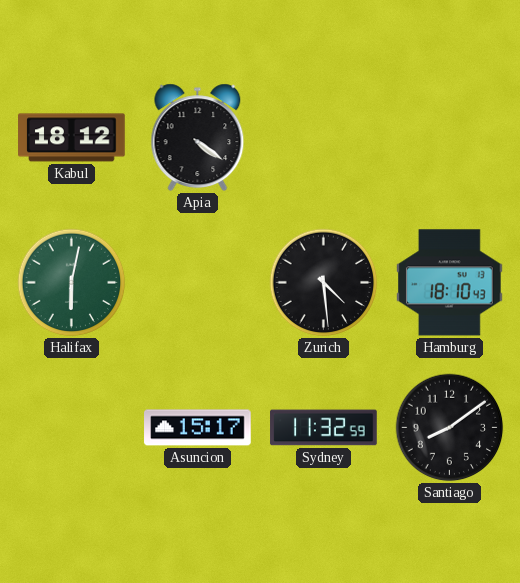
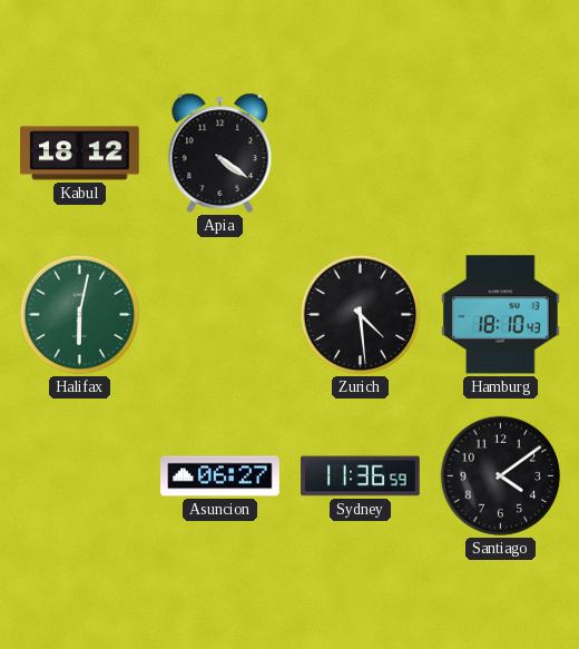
Asuncion: 15:17 -> 06:27 (220, 476)
Sydney: 11:32 -> 11:36 (361, 476)
Santiago: 8:09 -> 4:09 (501, 476)
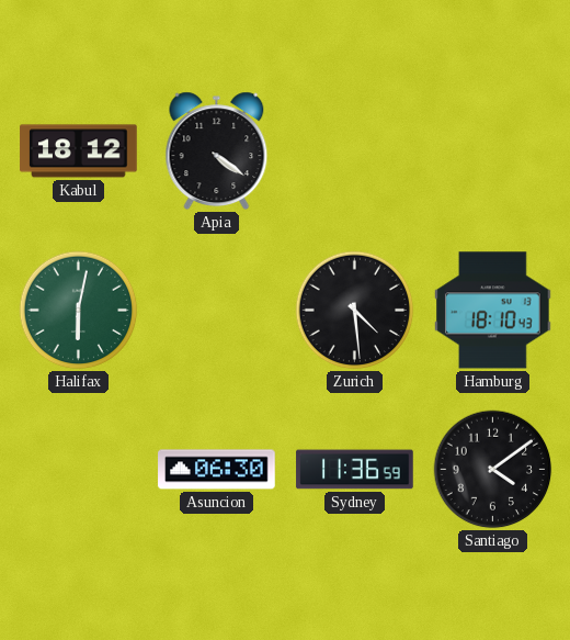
Asuncion: 06:27 -> 06:30 (217, 470)
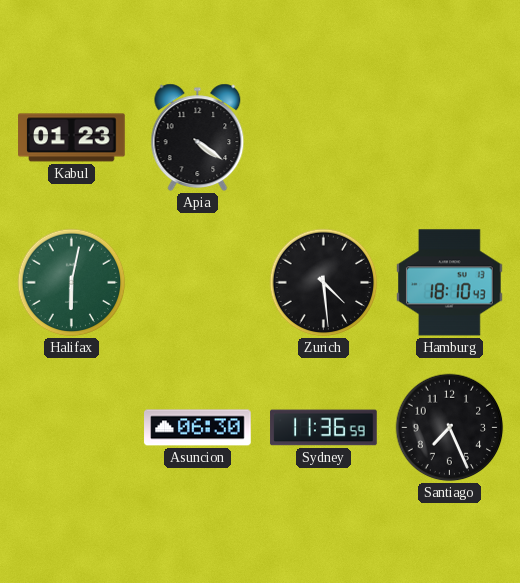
Kabul: 18:12 -> 01:23 (72, 138)
Santiago: 4:09 -> 7:26 (450, 428)
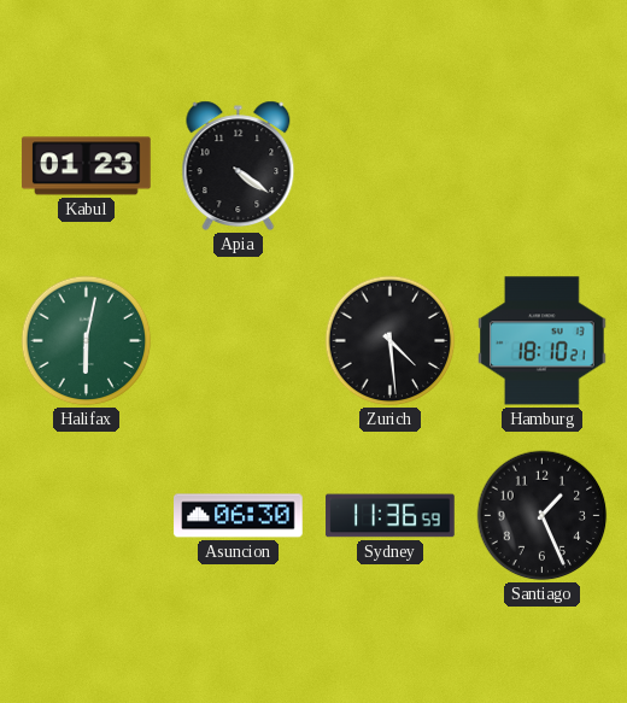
Hamburg: 18:10:43 -> 18:10:21 (543, 341)
Santiago: 7:26 -> 1:26 (543, 516)
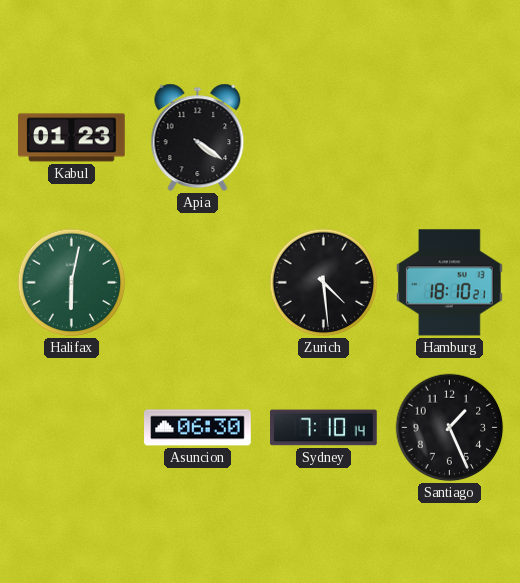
Sydney: 11:36 -> 7:10 (324, 428)
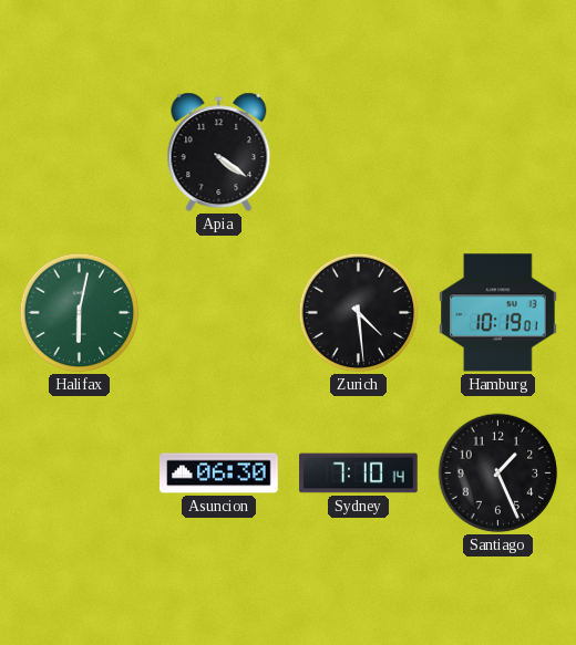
Kabul: 01:23 -> none (72, 138)
Hamburg: 18:10 -> 10:19 (498, 313)
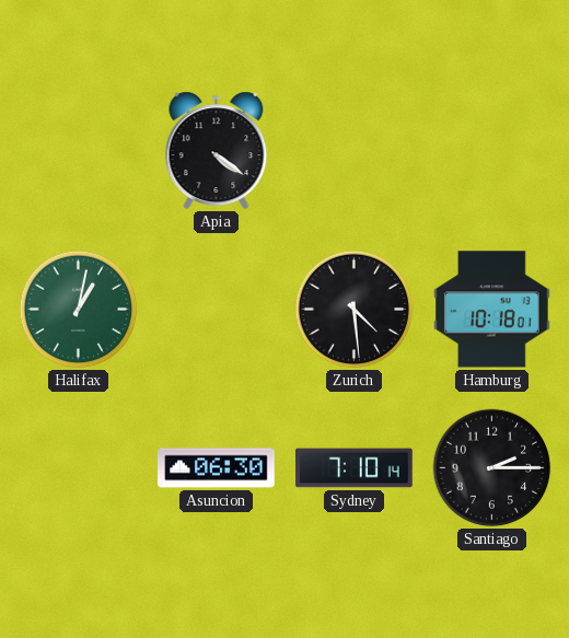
Halifax: 6:02 -> 1:02 (79, 310)
Hamburg: 10:19 -> 10:18 (492, 310)
Santiago: 1:26 -> 2:15 (492, 468)
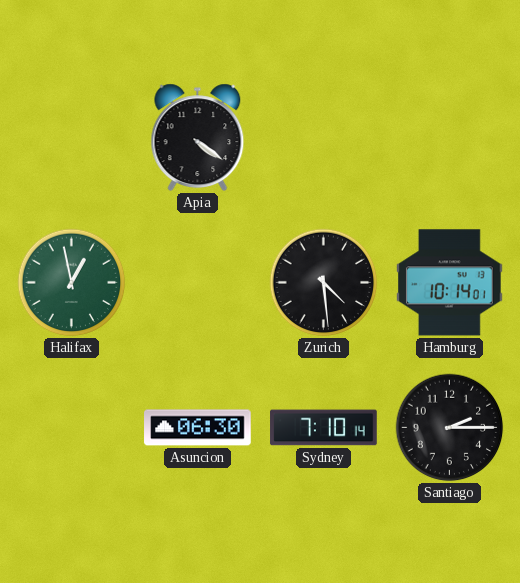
Halifax: 1:02 -> 12:58 (72, 283)
Hamburg: 10:18 -> 10:14 (450, 283)
